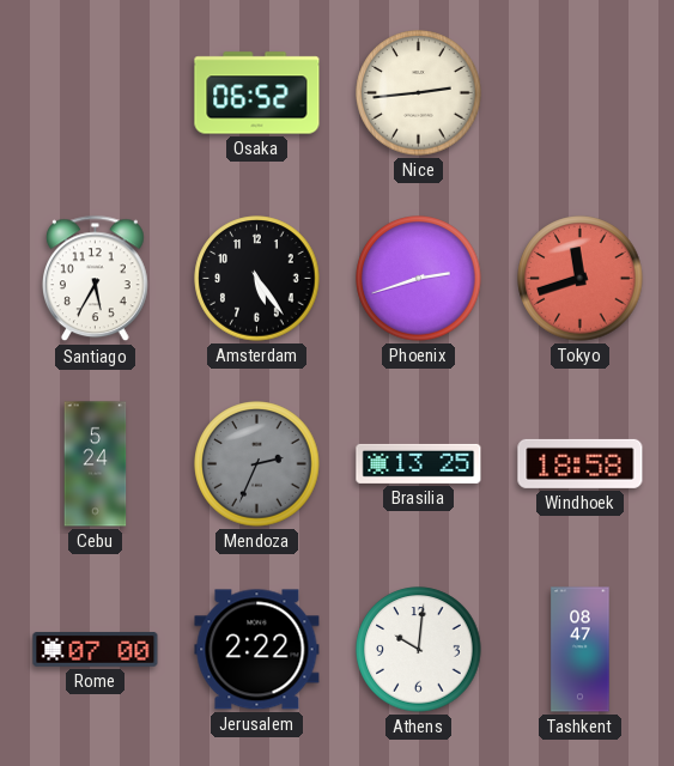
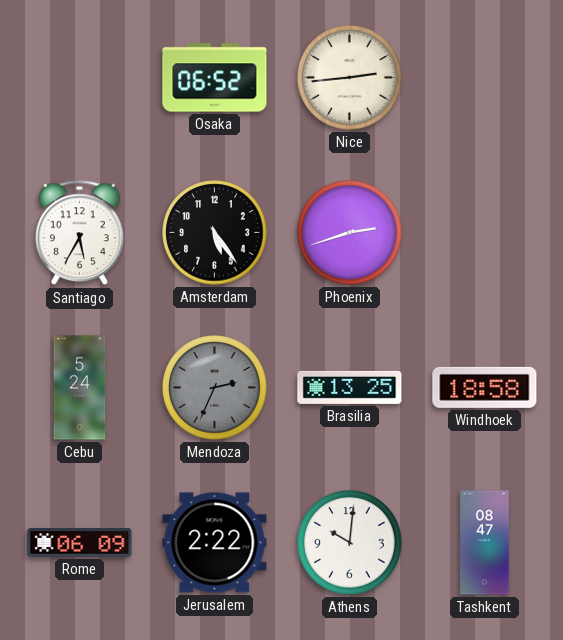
Tokyo: 11:42 -> none (581, 279)
Rome: 07:00 -> 06:09 (80, 543)
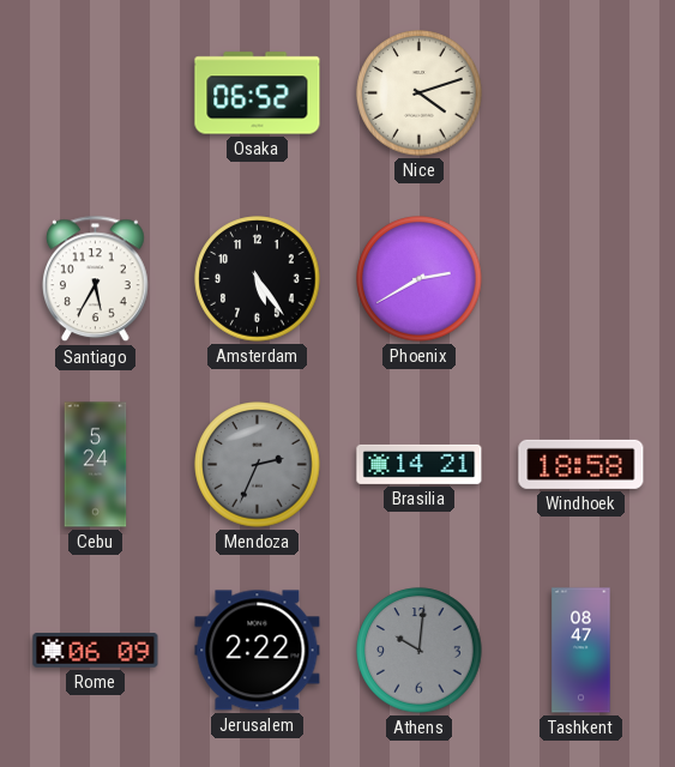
Nice: 2:44 -> 4:12 (420, 93)
Phoenix: 2:42 -> 2:40 (420, 279)
Brasilia: 13:25 -> 14:21 (420, 464)
Athens dial: white -> grey (420, 651)
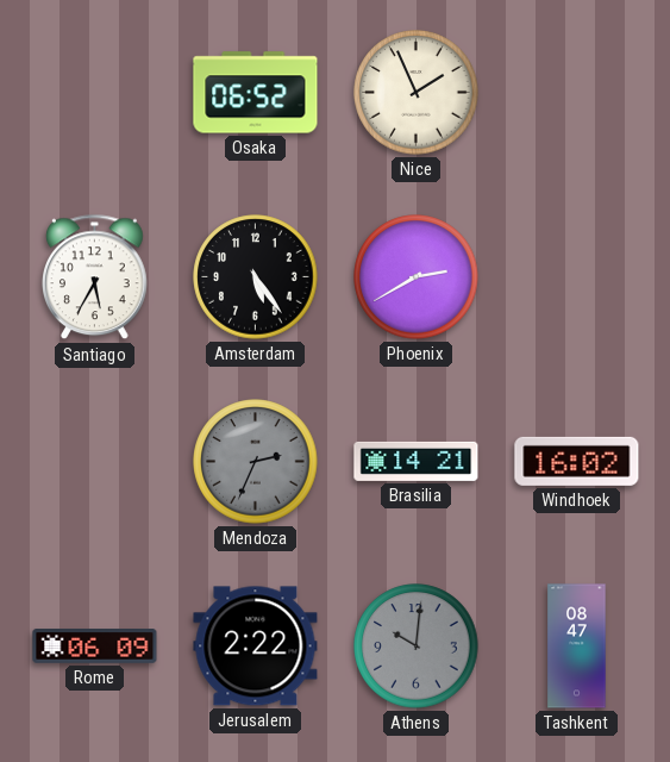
Nice: 4:12 -> 1:56 (417, 93)
Cebu: 5:24 -> none (96, 465)
Windhoek: 18:58 -> 16:02 (577, 461)
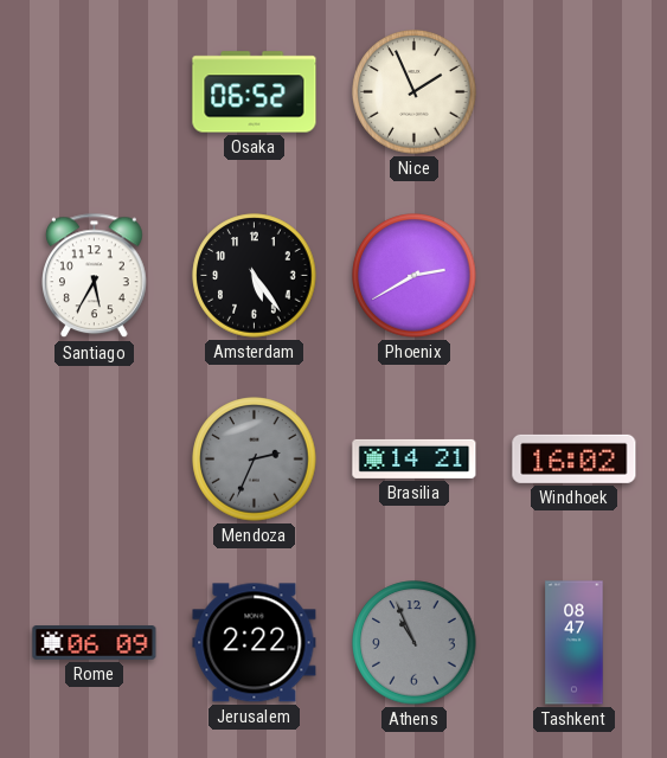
Athens: 10:01 -> 10:56 (415, 643)
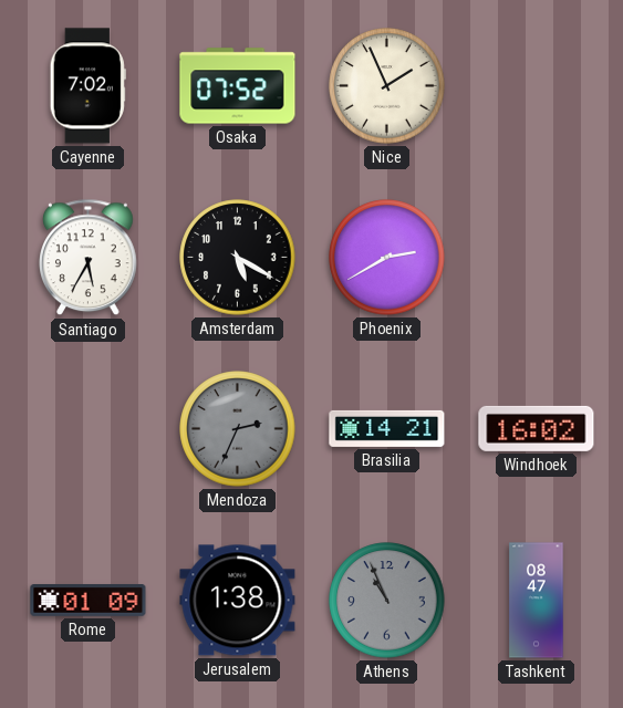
Cayenne: none -> 7:02 (87, 86)
Osaka: 06:52 -> 07:52 (238, 86)
Amsterdam: 5:24 -> 5:20 (238, 258)
Rome: 06:09 -> 01:09 (89, 601)
Jerusalem: 2:22 -> 1:38 (238, 601)
